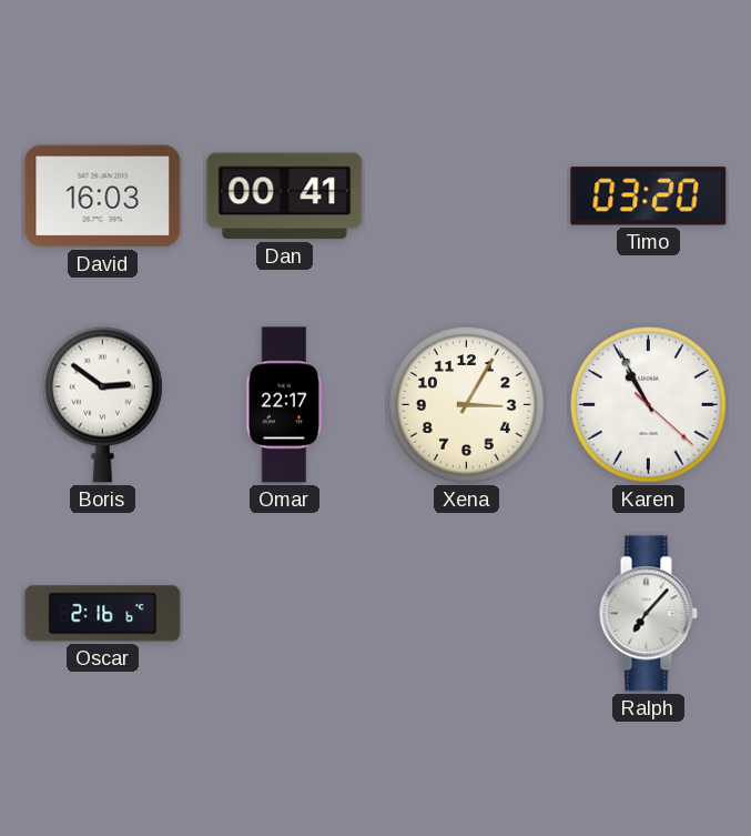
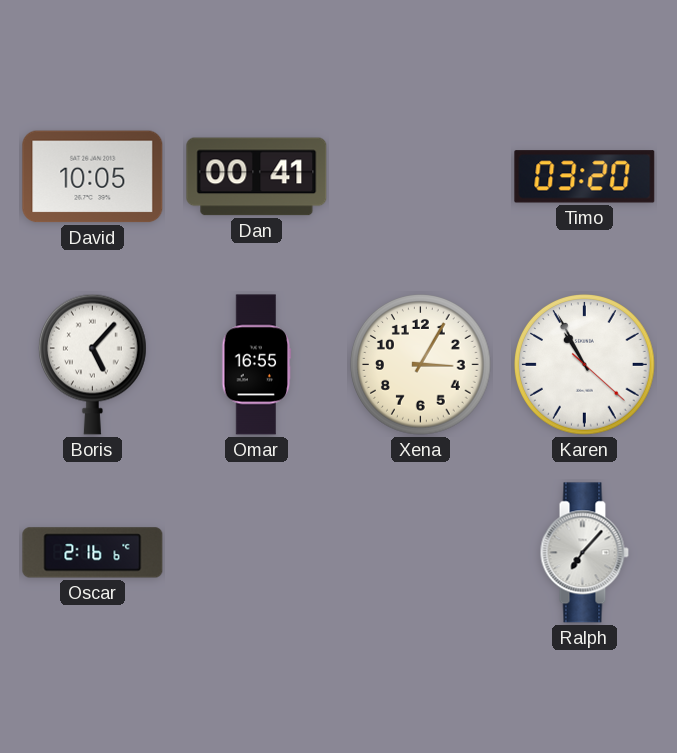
David: 16:03 -> 10:05 (93, 177)
Boris: 2:51 -> 5:07 (92, 364)
Omar: 22:17 -> 16:55 (257, 365)
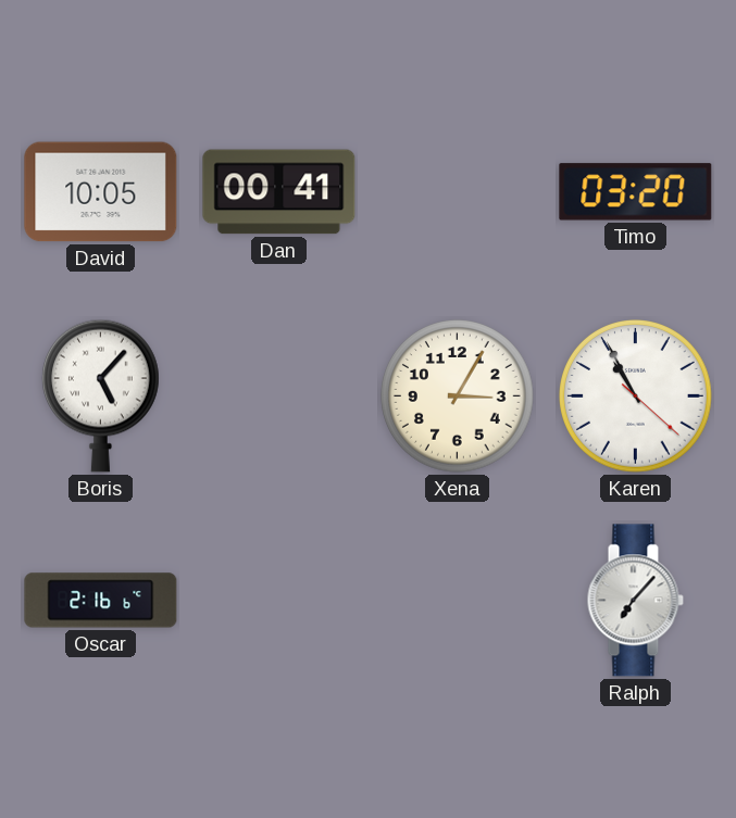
Omar: 16:55 -> none (257, 365)
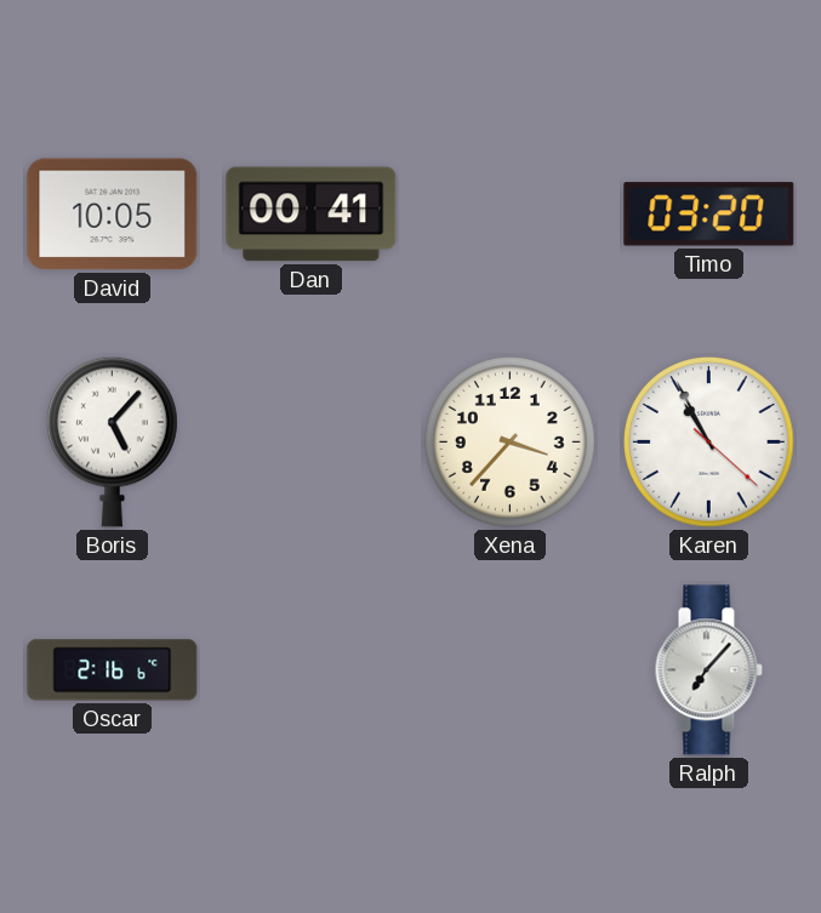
Xena: 3:05 -> 3:37 (511, 443)
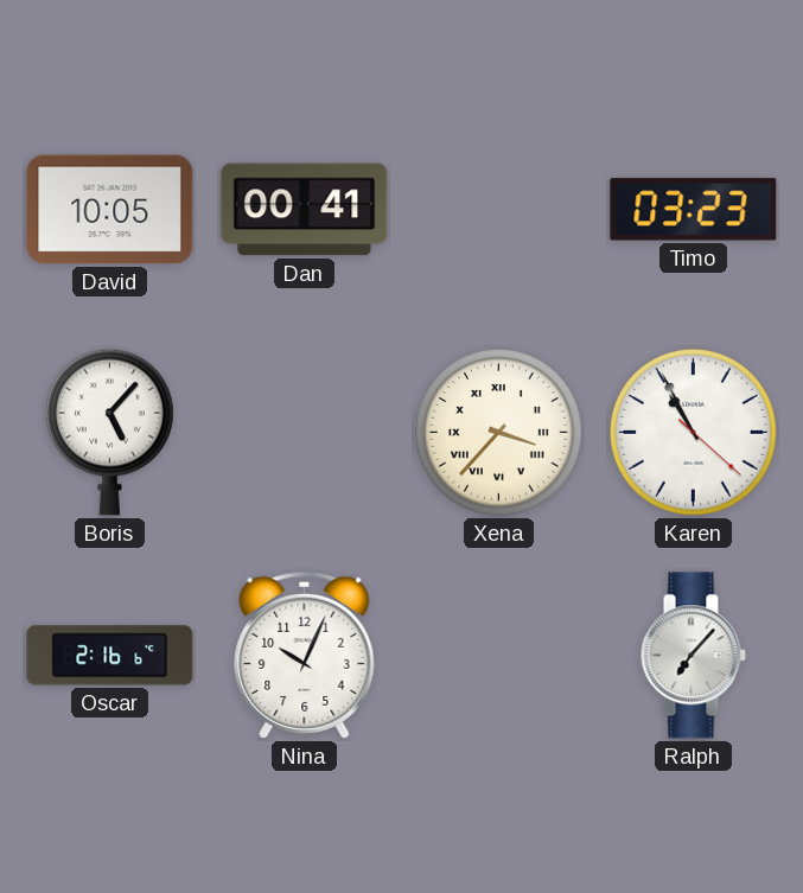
Timo: 03:20 -> 03:23 (694, 210)
Xena numerals: Arabic -> Roman (499, 433)
Nina: none -> 10:04 (305, 655)
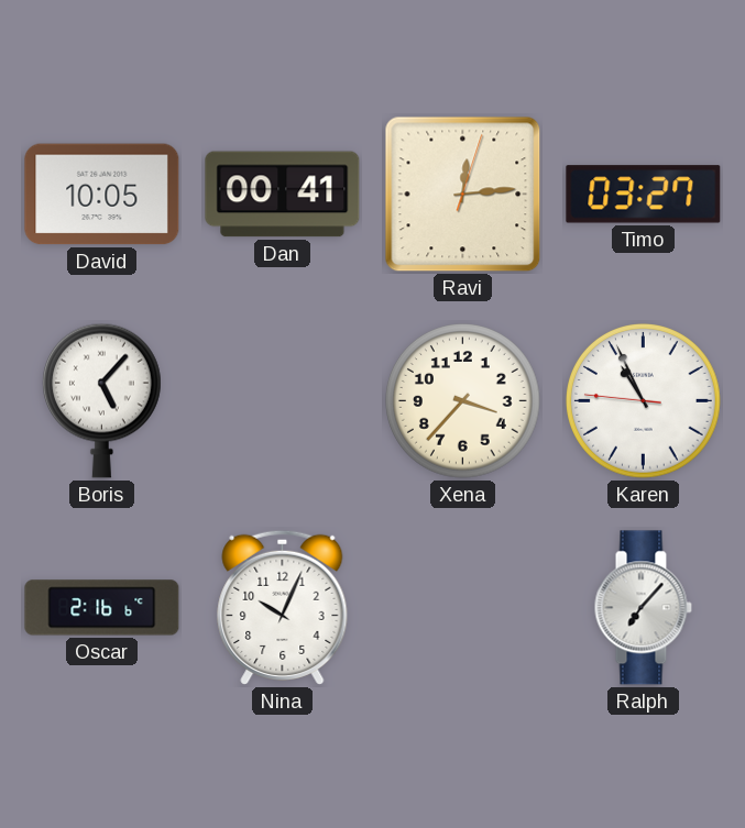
Ravi: none -> 12:14 (463, 195)
Timo: 03:23 -> 03:27 (644, 195)
Xena numerals: Roman -> Arabic (463, 401)
Karen: 10:55:22 -> 10:55:46 (644, 401)
